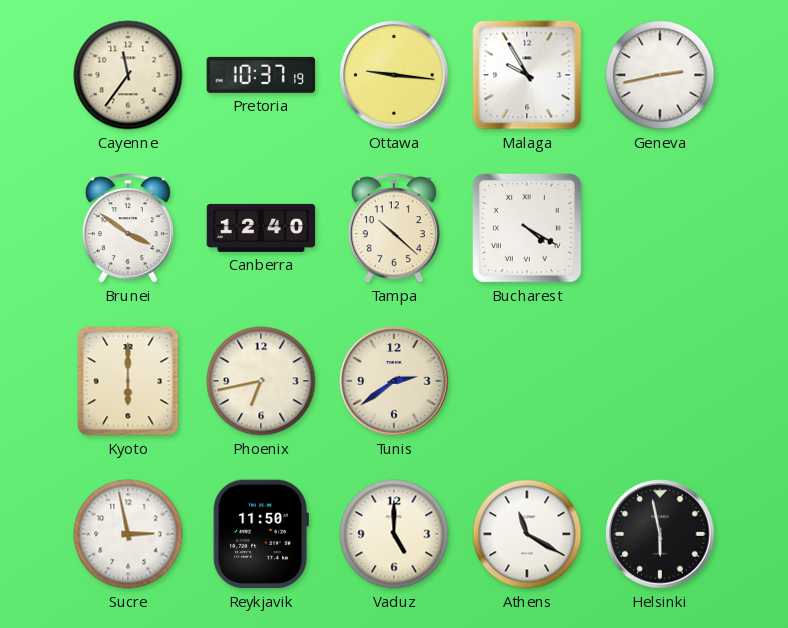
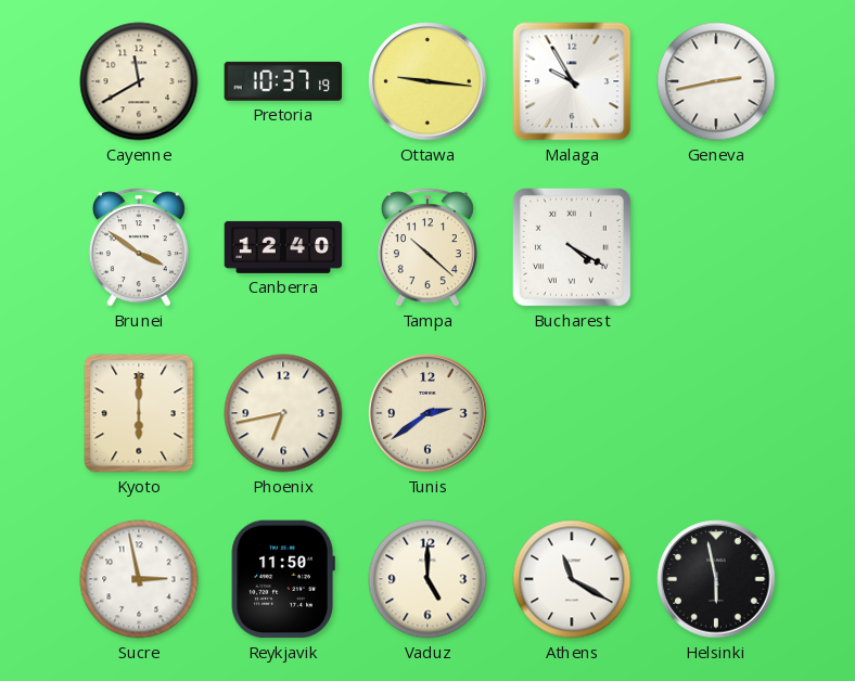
Cayenne: 11:36 -> 11:40 (139, 81)
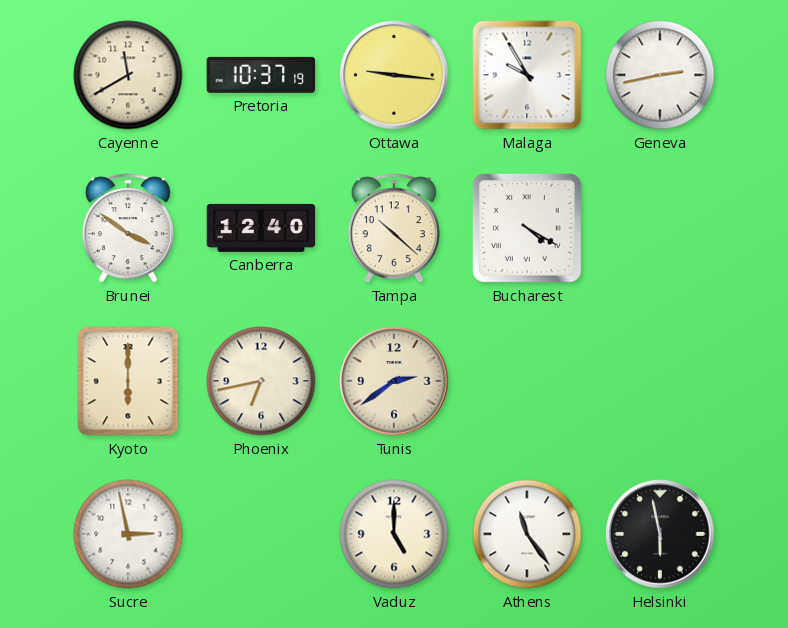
Reykjavik: 11:50 -> none (283, 579)
Athens: 11:20 -> 11:24 (527, 534)
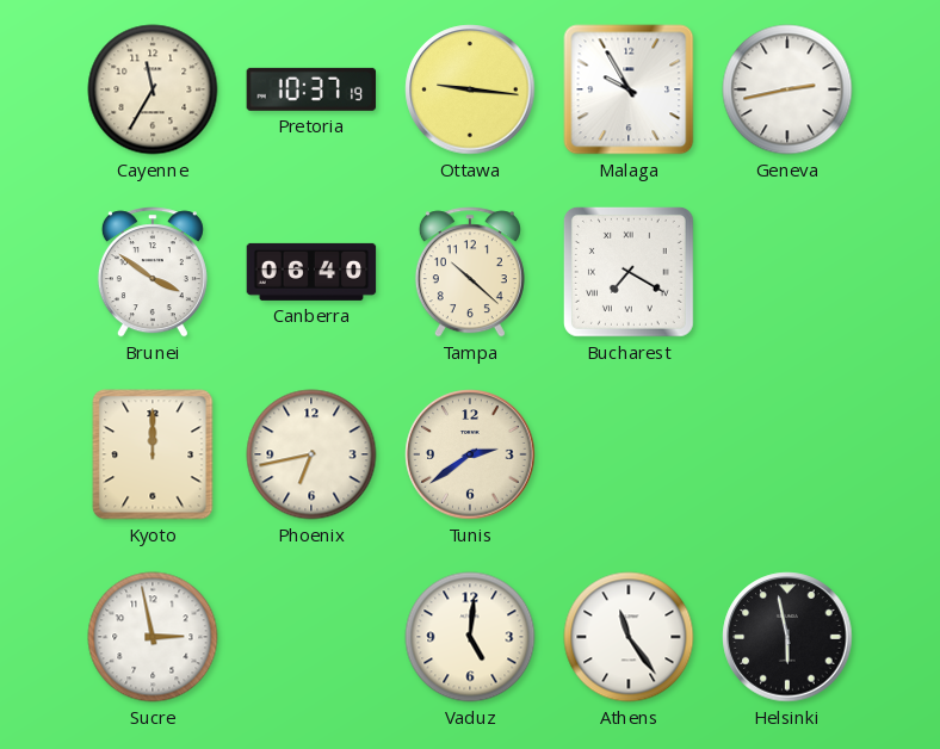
Cayenne: 11:40 -> 11:35 (153, 89)
Canberra: 12:40 -> 06:40 (311, 272)
Bucharest: 4:20 -> 7:20 (629, 272)
Kyoto: 6:00 -> 12:00 (153, 454)
Vaduz: 5:00 -> 5:01 (470, 637)
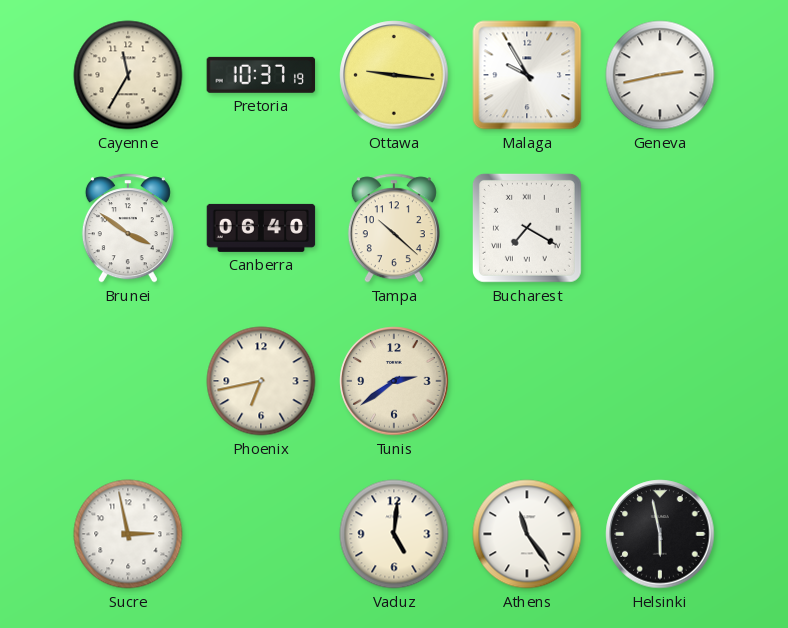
Kyoto: 12:00 -> none (153, 454)
